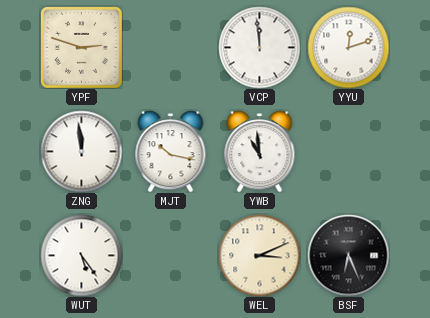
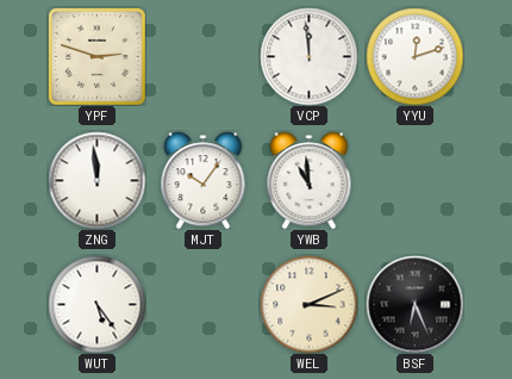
MJT: 10:17 -> 10:06 (204, 180)
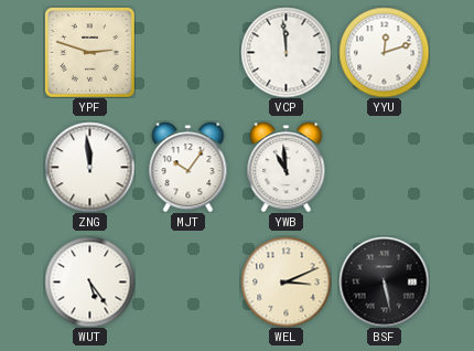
BSF: 6:26 -> 5:28 (384, 281)
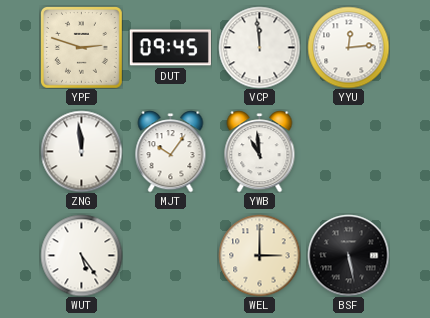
DUT: none -> 09:45 (170, 48)
YYU: 12:12 -> 12:14 (348, 47)
WEL: 3:11 -> 3:00 (259, 255)
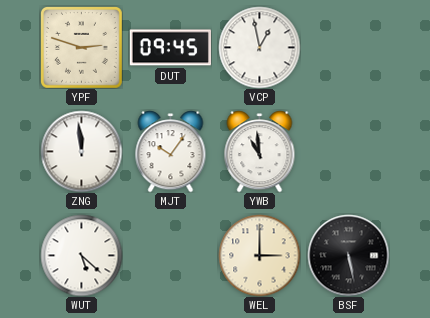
VCP: 11:59 -> 12:58 (259, 47)
YYU: 12:14 -> none (348, 47)
WUT: 5:24 -> 5:22 (81, 255)
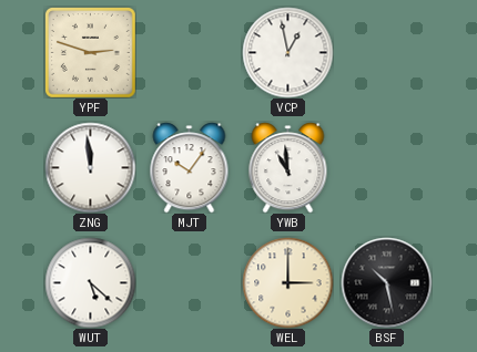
DUT: 09:45 -> none (170, 48)
BSF: 5:28 -> 10:28 (386, 282)
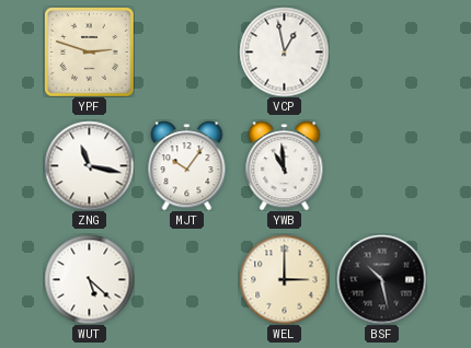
ZNG: 11:59 -> 11:17 (89, 165)
